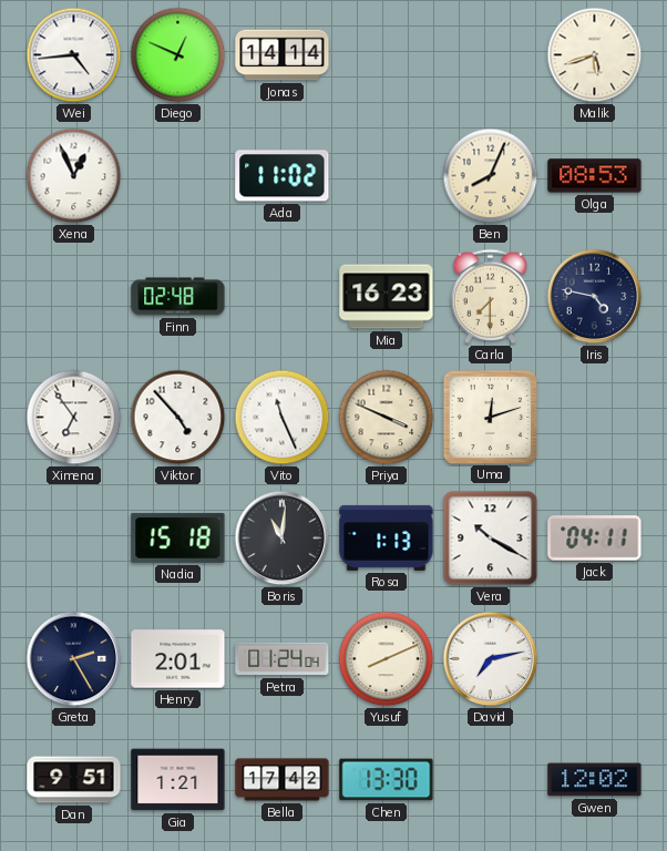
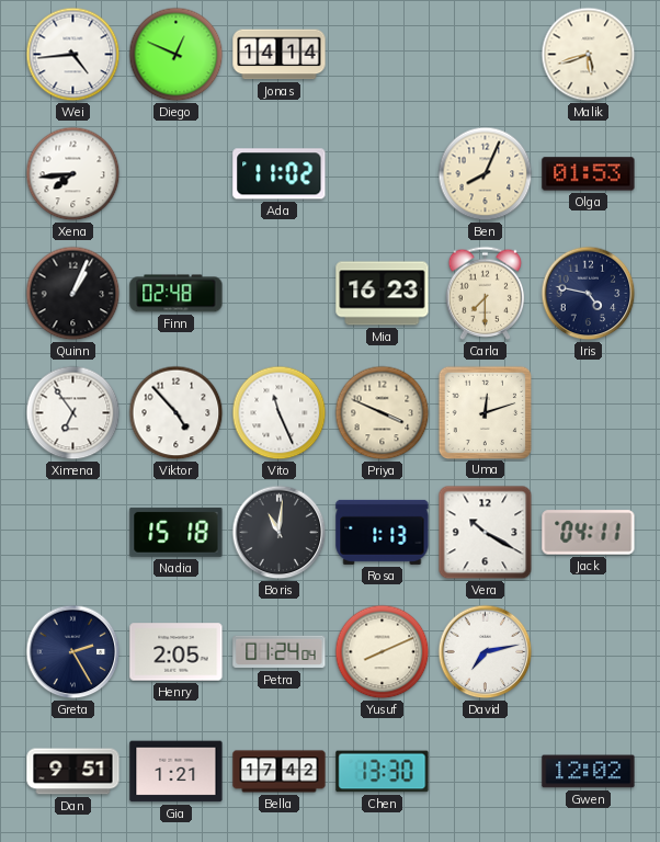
Xena: 12:56 -> 7:44 (73, 174)
Olga: 08:53 -> 01:53 (589, 174)
Quinn: none -> 1:04 (73, 294)
Henry: 2:01 -> 2:05 (177, 652)
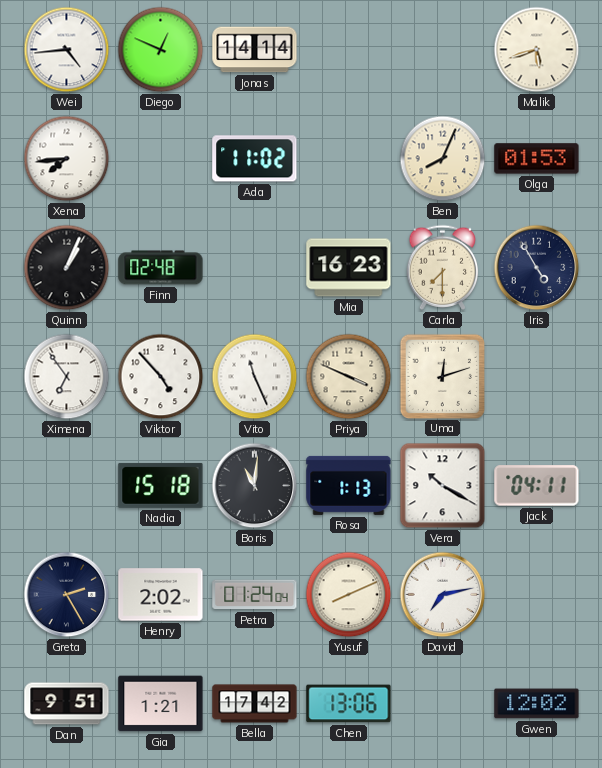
Iris: 4:47 -> 4:55 (537, 268)
Henry: 2:05 -> 2:02 (161, 595)
Chen: 13:30 -> 13:06 (349, 704)
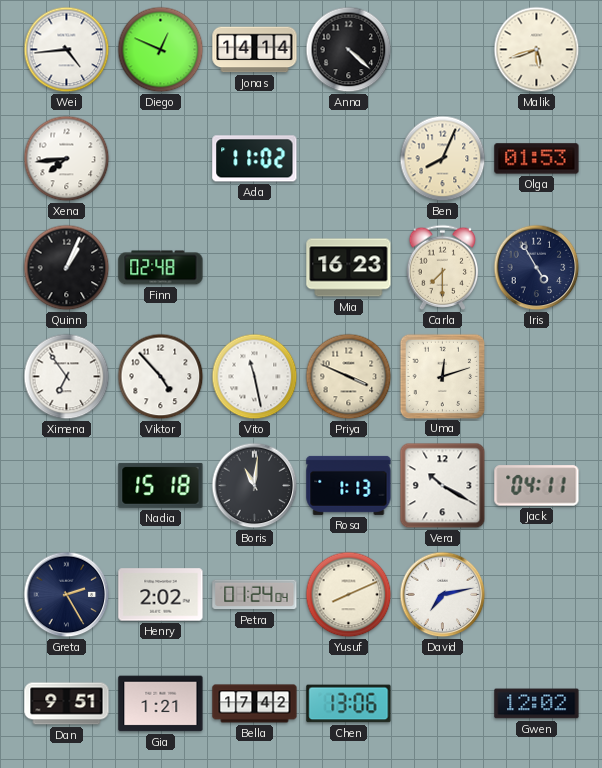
Anna: none -> 4:22 (349, 50)
Vito: 11:26 -> 11:28 (255, 377)
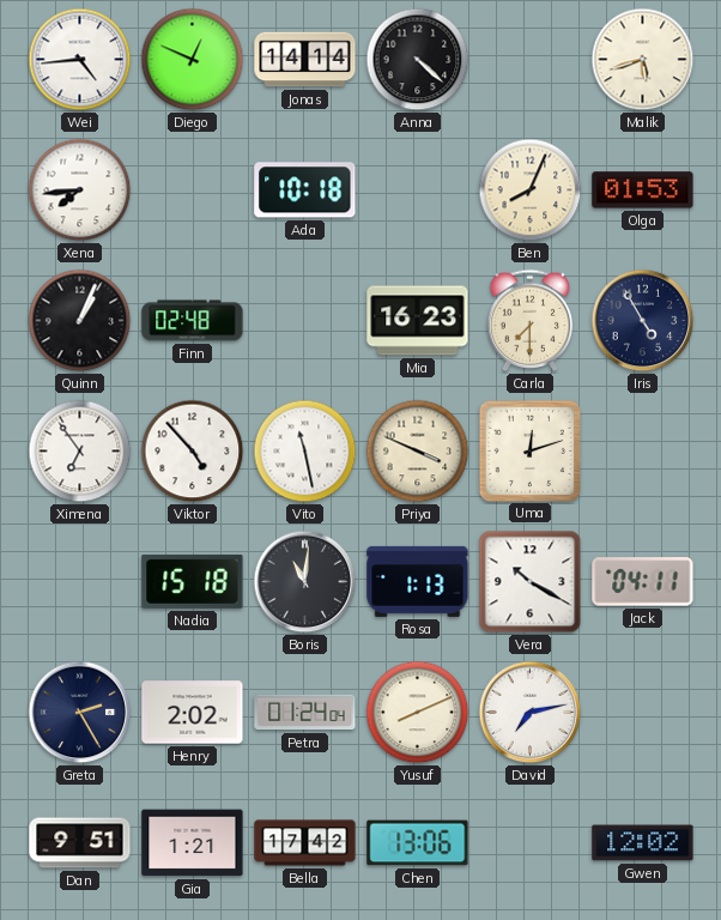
Ada: 11:02 -> 10:18 (305, 190)
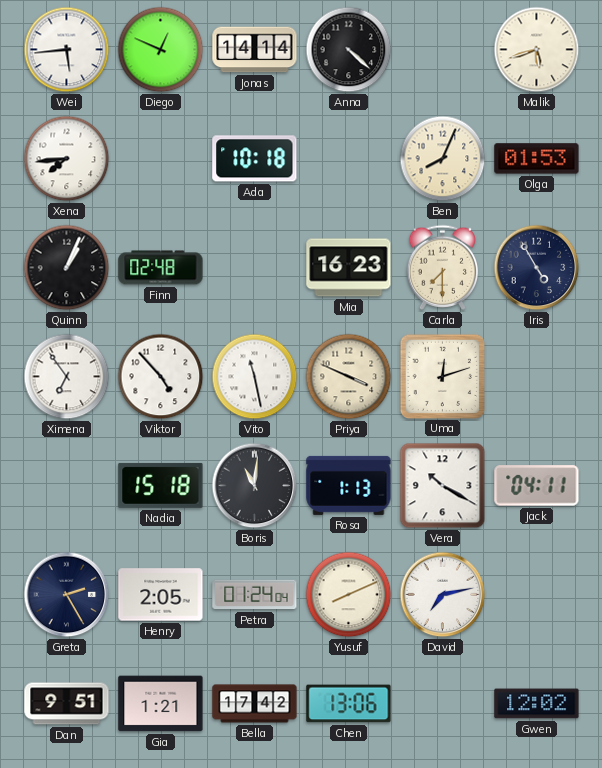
Wei: 4:44 -> 5:44 (67, 50)
Henry: 2:02 -> 2:05 (161, 595)
